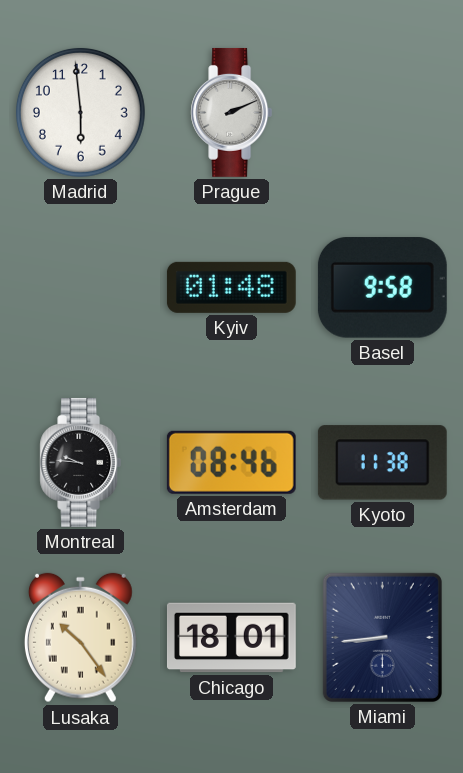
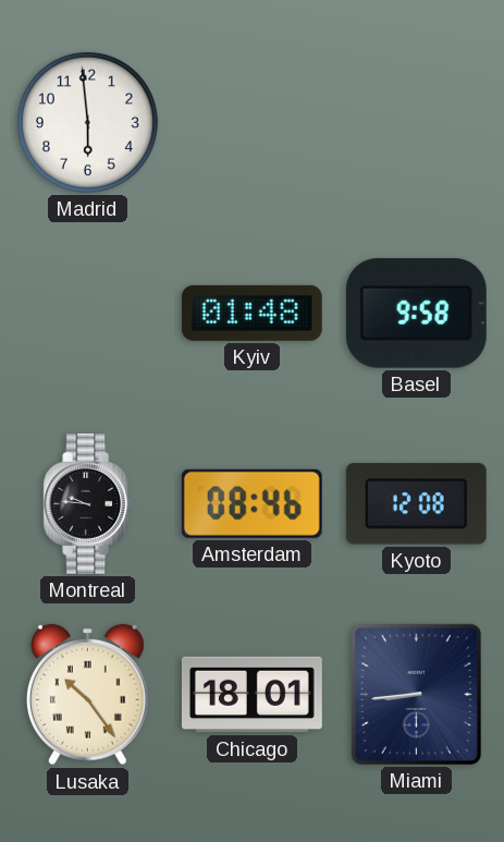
Prague: 2:11 -> none (232, 112)
Kyoto: 11:38 -> 12:08 (416, 504)
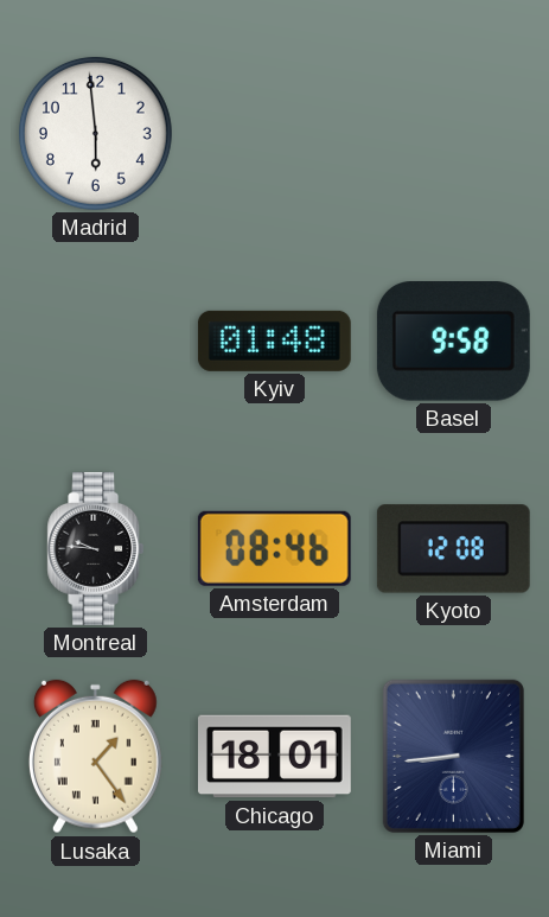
Lusaka: 10:24 -> 1:24 (95, 757)
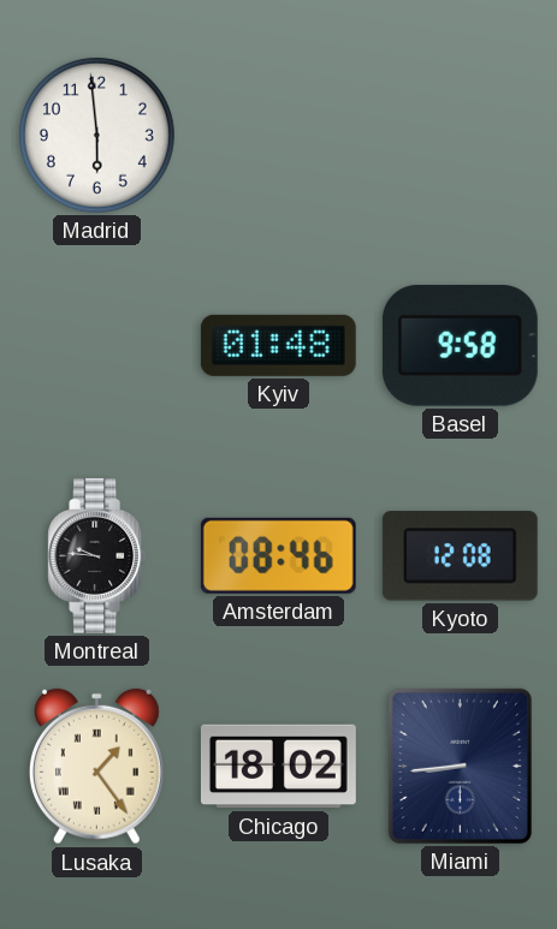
Chicago: 18:01 -> 18:02 (278, 767)
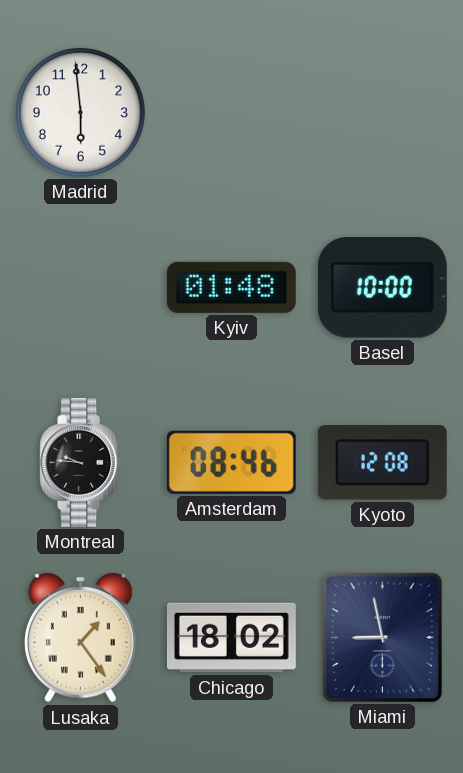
Basel: 9:58 -> 10:00 (382, 288)
Miami: 8:44 -> 8:58 (382, 637)
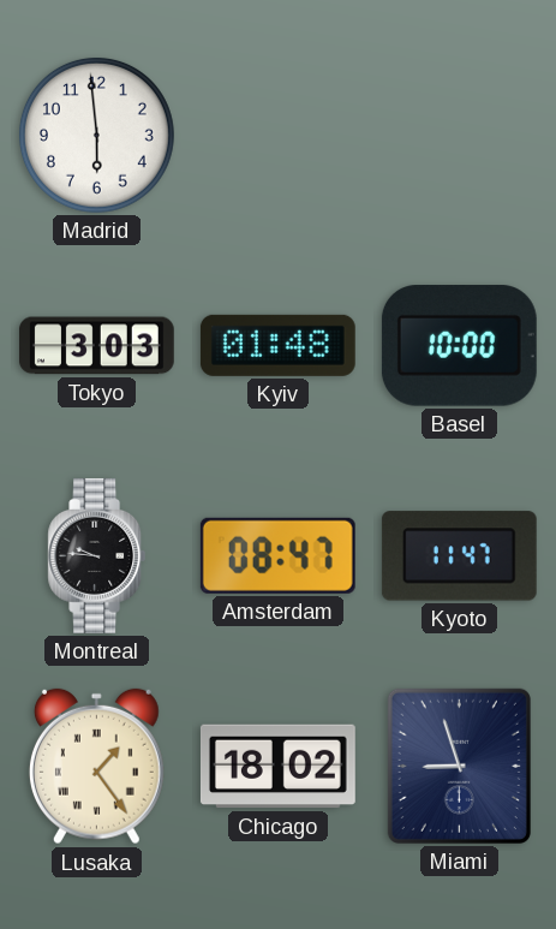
Tokyo: none -> 3:03 (96, 346)
Amsterdam: 08:46 -> 08:47 (277, 555)
Kyoto: 12:08 -> 11:47 (459, 556)
Miami: 8:58 -> 8:57 (459, 766)
